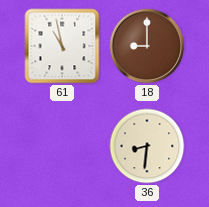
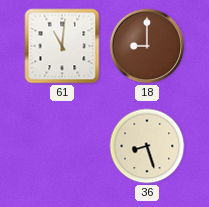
61: 10:58 -> 11:01 (62, 46)
36: 8:31 -> 8:27 (147, 146)
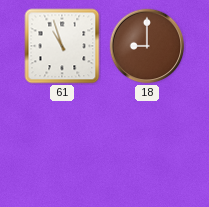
61: 11:01 -> 10:57 (62, 46)
36: 8:27 -> none (147, 146)
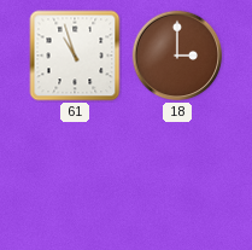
18: 9:00 -> 3:00 (177, 56)
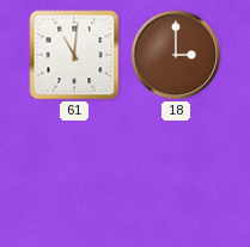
61: 10:57 -> 11:01 (74, 55)
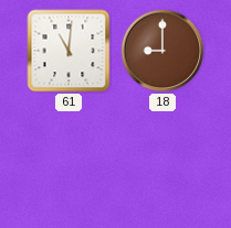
18: 3:00 -> 9:00 (162, 51)
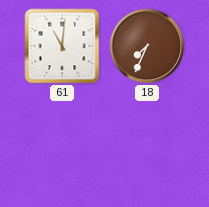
18: 9:00 -> 7:34 (147, 46)
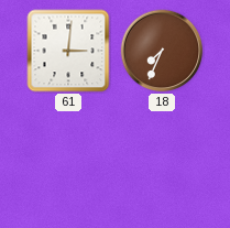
61: 11:01 -> 3:01 (68, 51)
